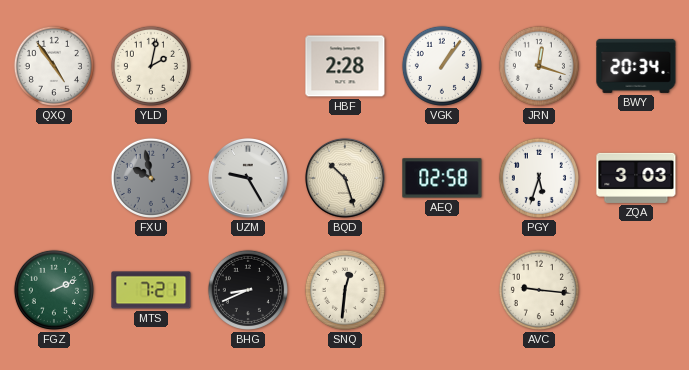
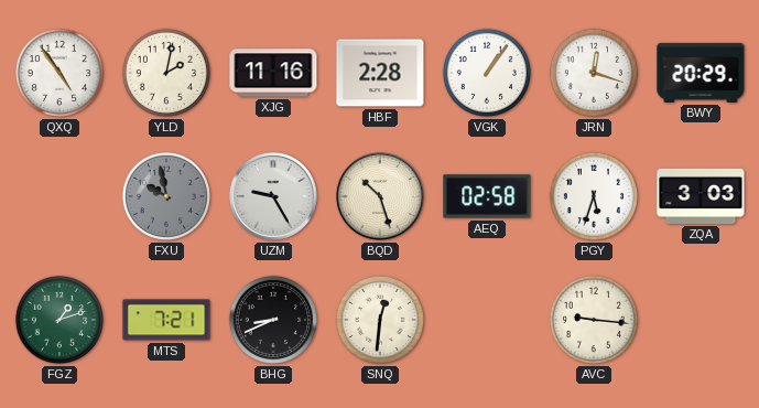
XJG: none -> 11:16 (273, 73)
BWY: 20:34 -> 20:29 (701, 73)
FGZ: 2:11 -> 1:12 (59, 320)
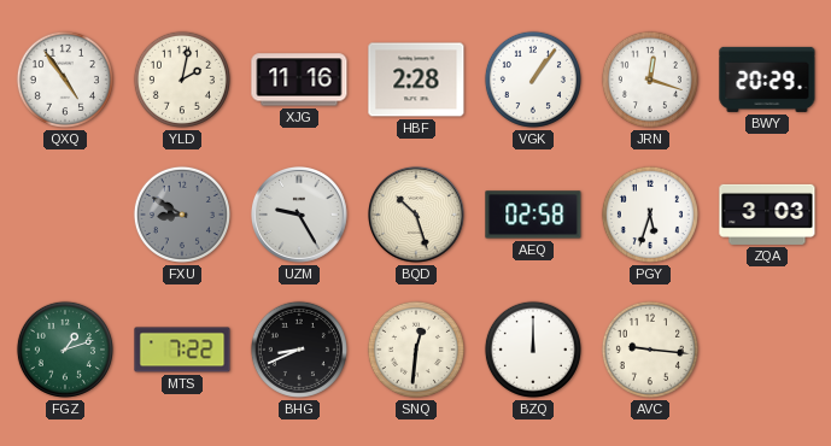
FXU: 9:58 -> 8:50 (182, 215)
MTS: 7:21 -> 7:22 (182, 350)
BZQ: none -> 12:00 (533, 350)
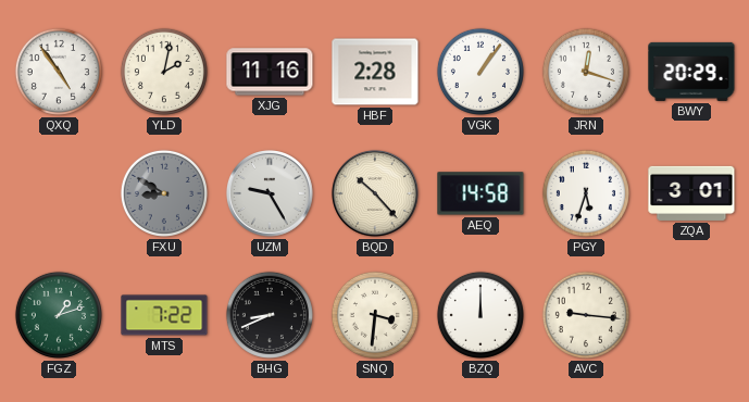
BQD: 10:27 -> 10:23 (375, 193)
AEQ: 02:58 -> 14:58 (480, 193)
ZQA: 3:03 -> 3:01 (691, 193)
SNQ: 12:31 -> 3:31 (375, 315)
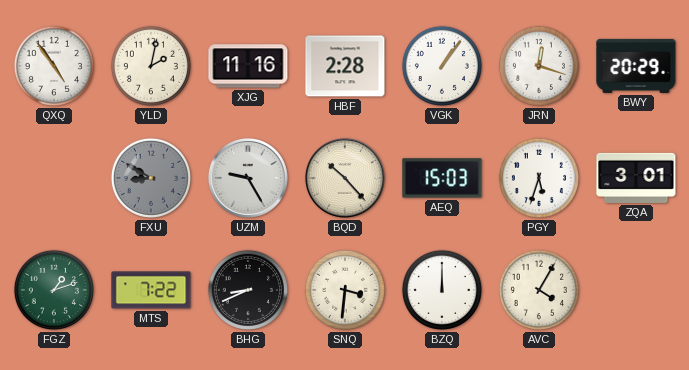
AEQ: 14:58 -> 15:03 (442, 178)
AVC: 9:16 -> 4:05 (539, 290)
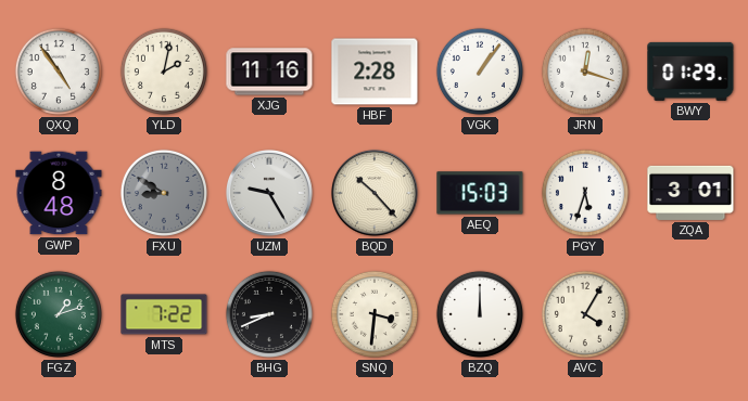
BWY: 20:29 -> 01:29 (690, 72)
GWP: none -> 8:48 (59, 193)
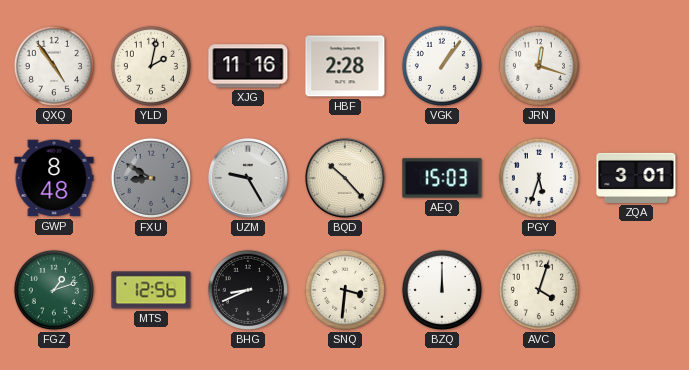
BWY: 01:29 -> none (690, 72)
MTS: 7:22 -> 12:56 (151, 290)
AVC: 4:05 -> 4:03 (539, 290)
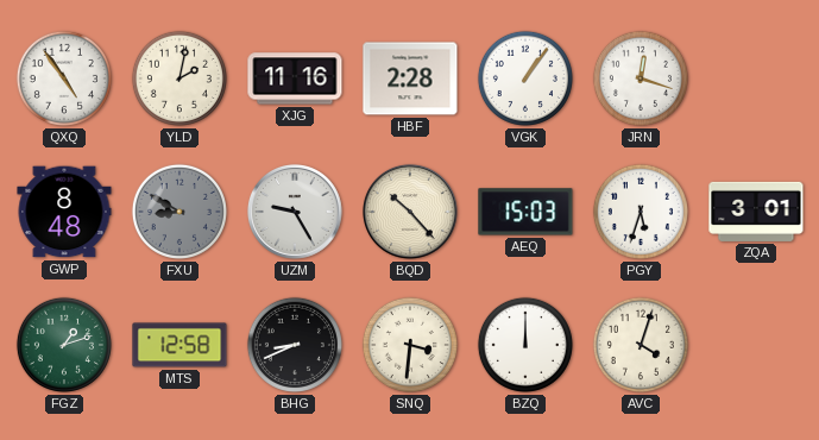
MTS: 12:56 -> 12:58 (179, 345)
